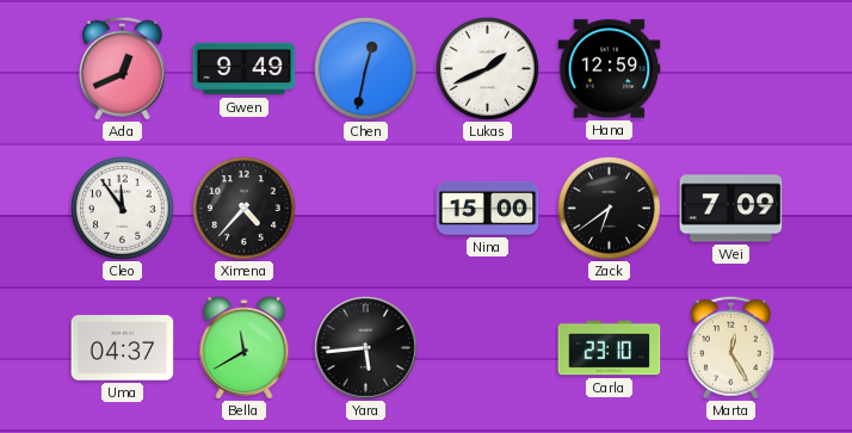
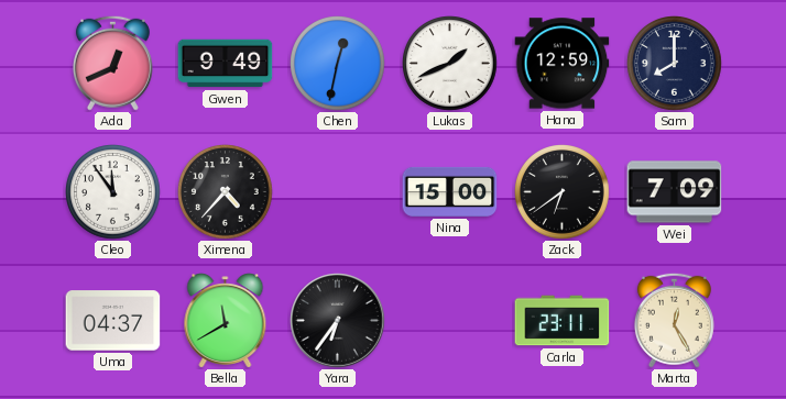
Sam: none -> 8:00 (675, 64)
Yara: 5:44 -> 6:36 (338, 321)
Carla: 23:10 -> 23:11 (563, 321)
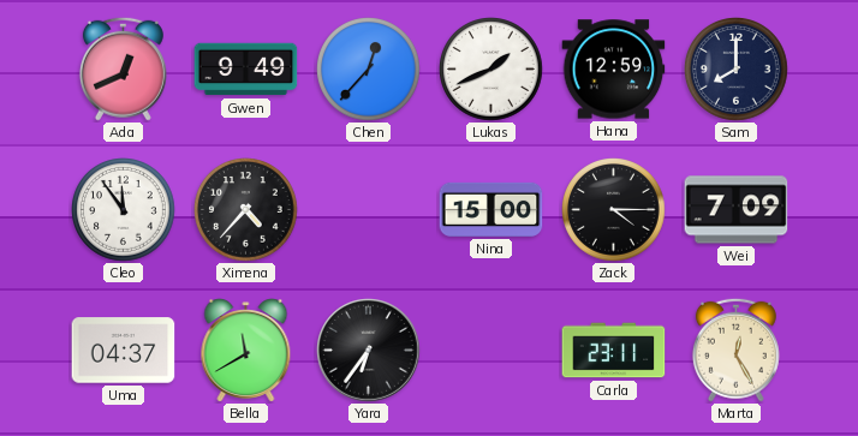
Chen: 12:32 -> 12:37 (369, 70)
Zack: 6:39 -> 4:15 (614, 210)
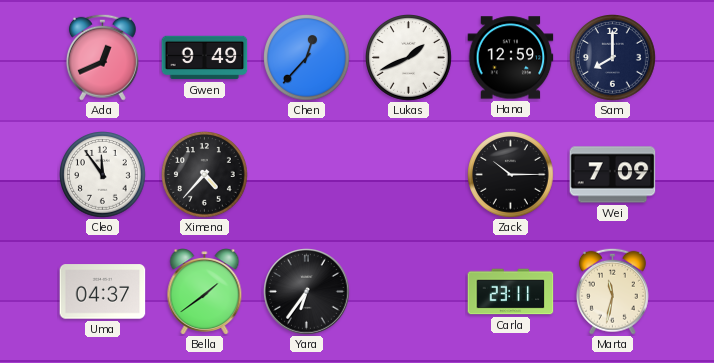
Nina: 15:00 -> none (491, 209)
Zack: 4:15 -> 10:15 (511, 175)
Bella: 11:40 -> 1:39 (205, 292)
Marta: 12:25 -> 11:32 (612, 291)
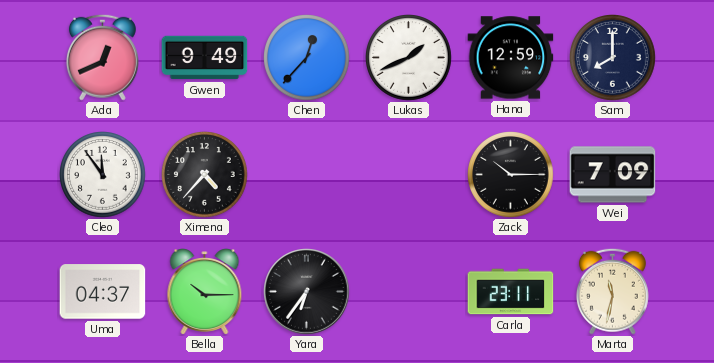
Bella: 1:39 -> 10:15 (205, 292)
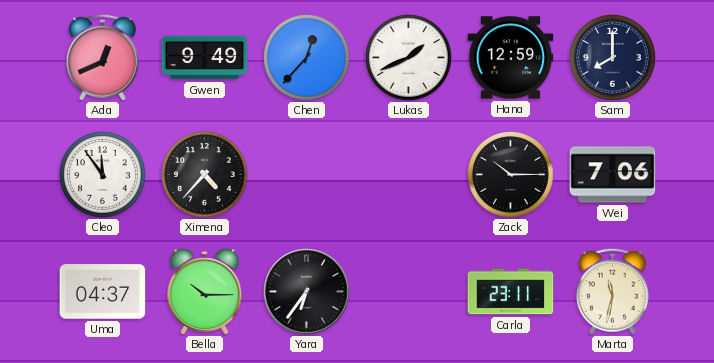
Wei: 7:09 -> 7:06 (613, 175)
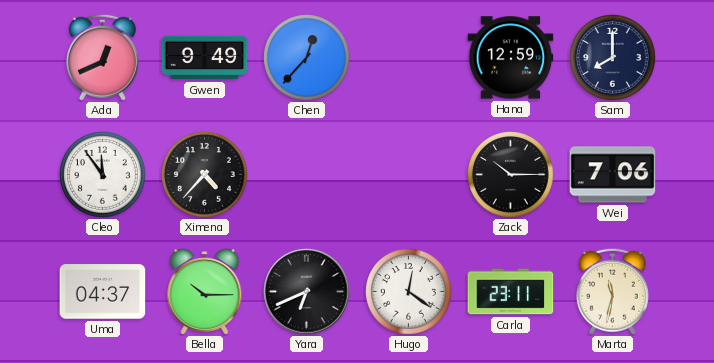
Lukas: 1:41 -> none (409, 58)
Yara: 6:36 -> 6:41 (307, 292)
Hugo: none -> 12:21 (409, 292)
